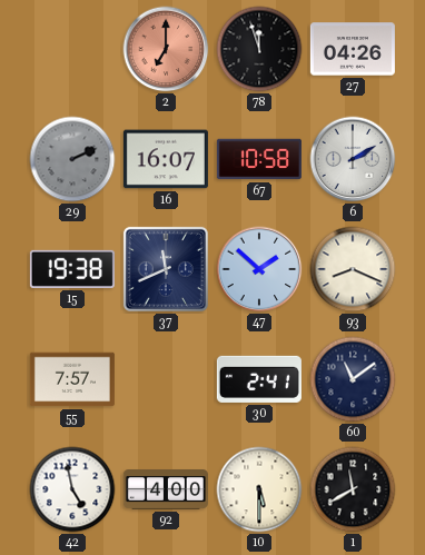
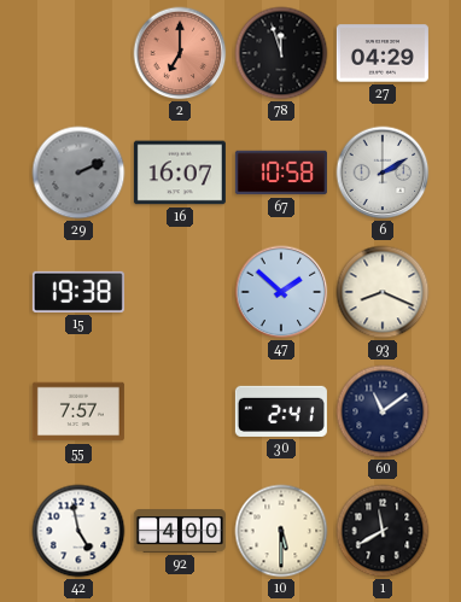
27: 04:26 -> 04:29 (383, 53)
37: 11:41 -> none (166, 269)
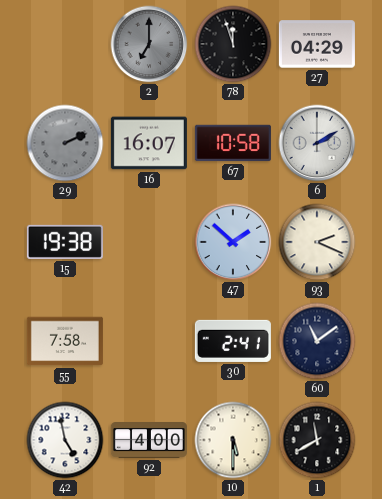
2 dial: salmon -> grey (149, 44)
93: 8:19 -> 2:19 (317, 242)
55: 7:57 -> 7:58 (65, 341)
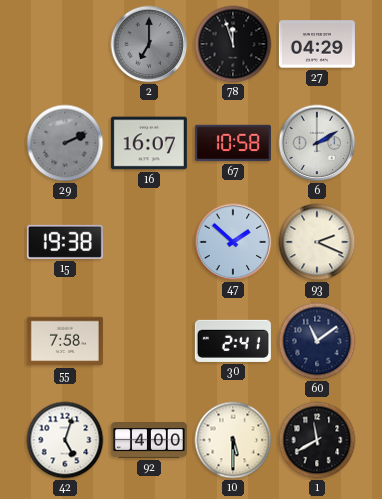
42: 4:58 -> 5:03 (65, 440)
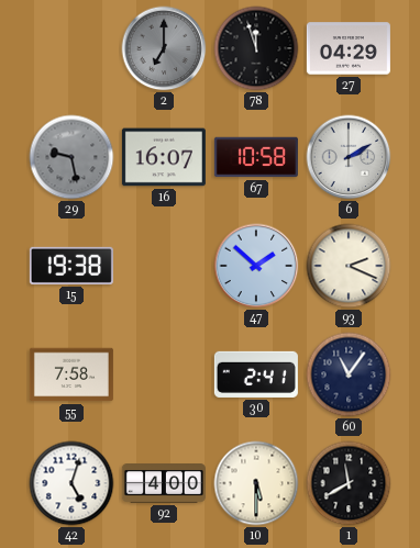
29: 2:11 -> 9:28 (71, 157)
60: 11:09 -> 11:06 (349, 374)
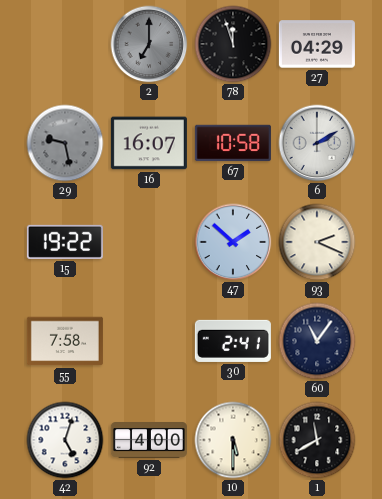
15: 19:38 -> 19:22 (65, 242)
